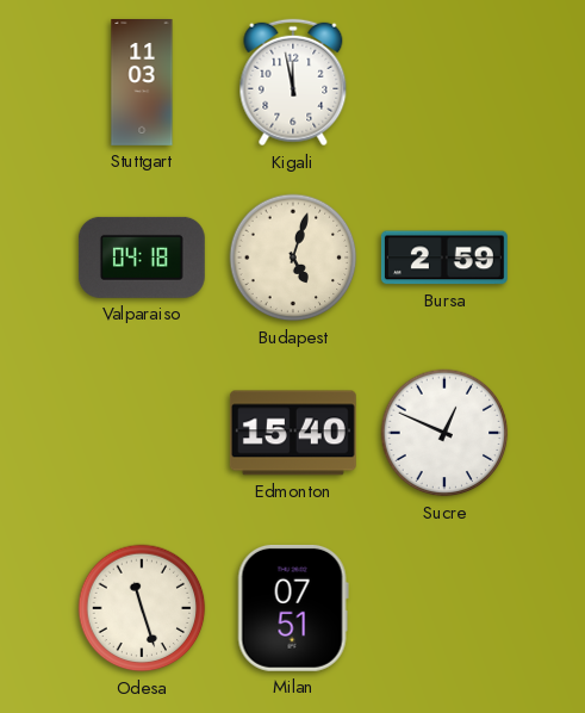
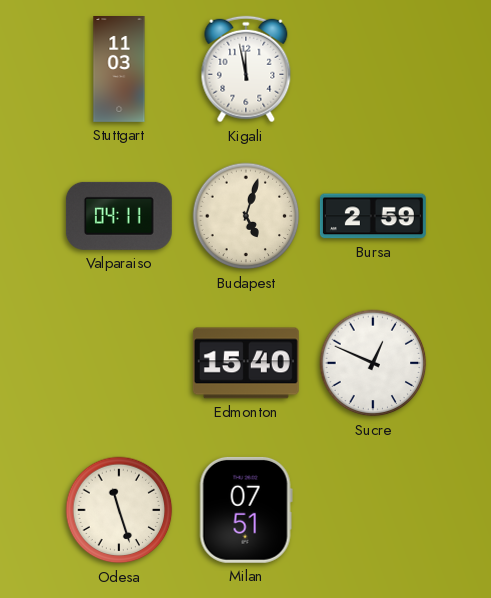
Valparaiso: 04:18 -> 04:11 (119, 216)
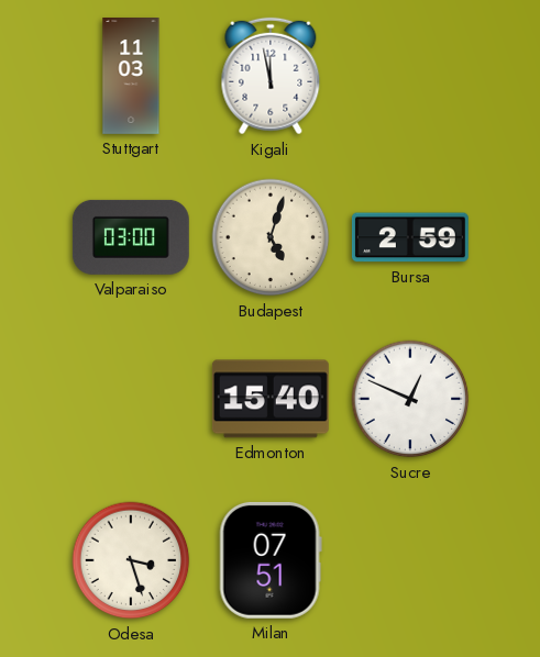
Valparaiso: 04:11 -> 03:00 (131, 237)
Odesa: 11:27 -> 3:27 (131, 560)
